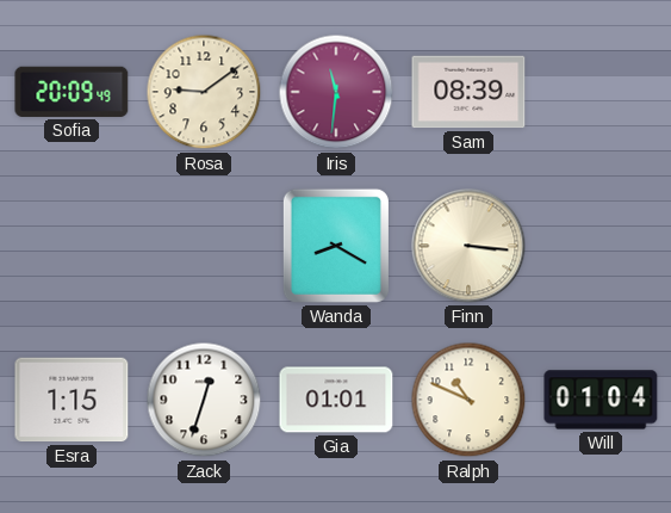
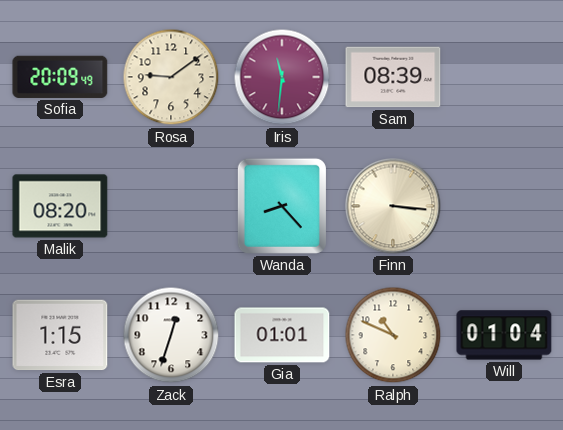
Malik: none -> 08:20 (60, 206)
Wanda: 8:20 -> 8:23 (282, 206)
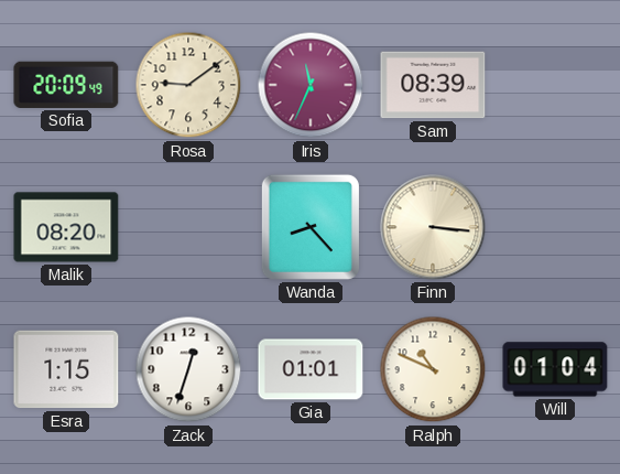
Iris: 11:31 -> 11:34 (311, 85)
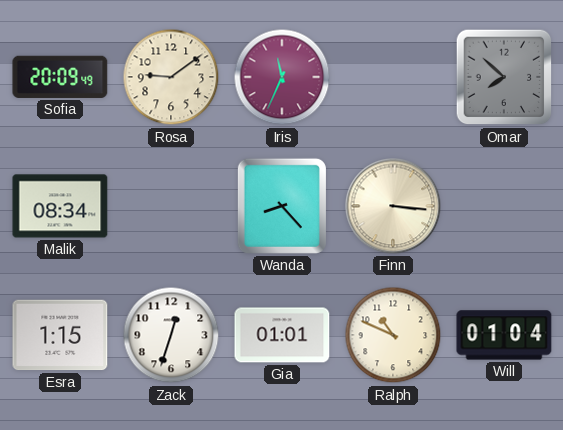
Sam: 08:39 -> none (433, 85)
Omar: none -> 7:52 (504, 77)
Malik: 08:20 -> 08:34 (60, 206)
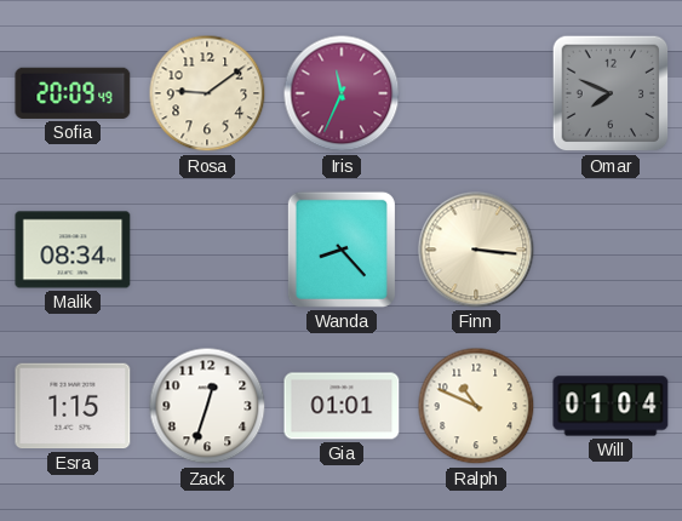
Omar: 7:52 -> 7:49 (611, 93)
